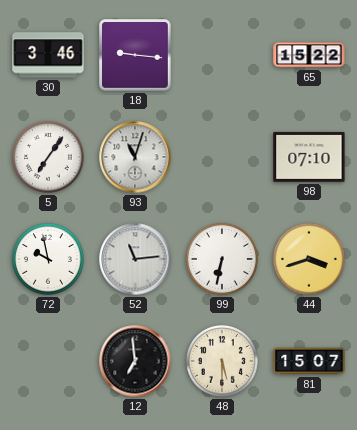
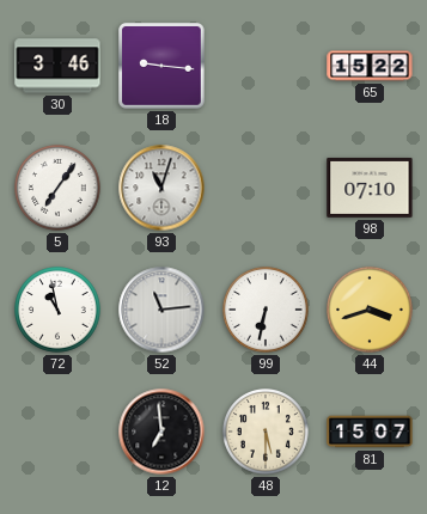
72: 9:58 -> 10:58 (59, 311)
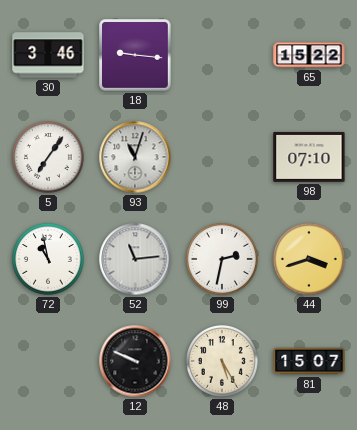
99: 6:32 -> 2:32 (223, 260)
12: 6:59 -> 9:49 (135, 361)
48: 5:30 -> 5:25 (223, 362)
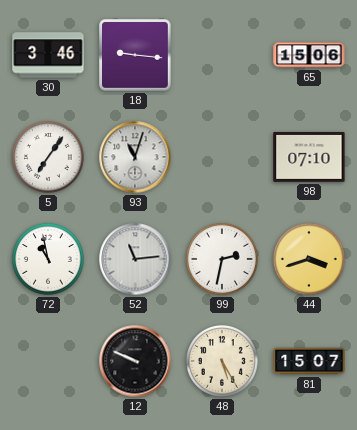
65: 15:22 -> 15:06 (309, 55)
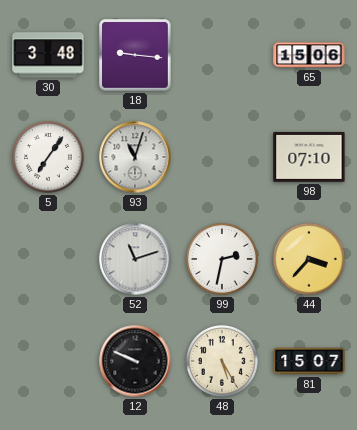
30: 3:46 -> 3:48 (48, 55)
72: 10:58 -> none (49, 260)
52: 11:14 -> 11:12 (135, 259)
44: 3:42 -> 3:37 (310, 260)
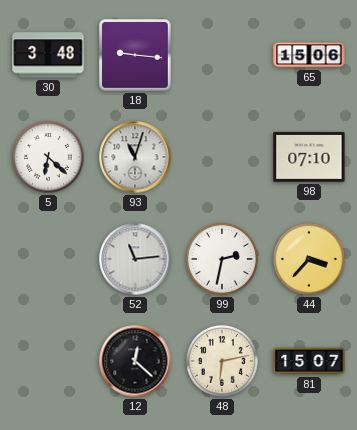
5: 7:06 -> 6:22 (49, 158)
52: 11:12 -> 11:14 (135, 259)
12: 9:49 -> 12:22 (135, 361)
48: 5:25 -> 6:13 (223, 362)
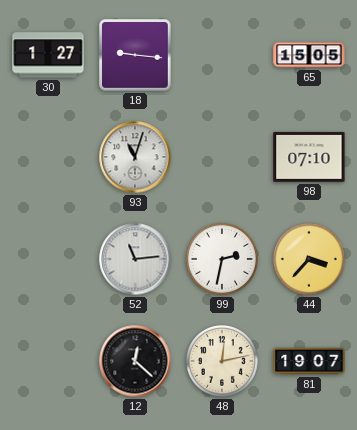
30: 3:48 -> 1:27 (48, 55)
65: 15:06 -> 15:05 (309, 55)
5: 6:22 -> none (49, 158)
48: 6:13 -> 12:13 (223, 362)
81: 15:07 -> 19:07 (309, 361)
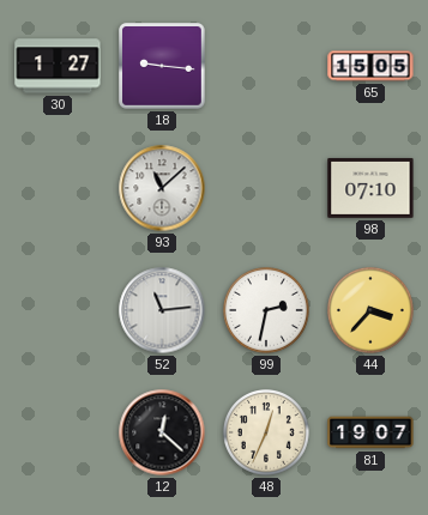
93: 11:03 -> 11:08 (162, 188)
48: 12:13 -> 12:34 (267, 434)
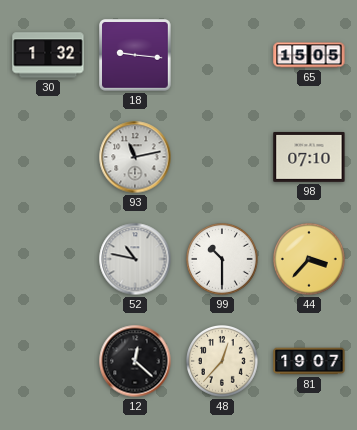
30: 1:27 -> 1:32 (48, 55)
93: 11:08 -> 11:13 (135, 157)
52: 11:14 -> 10:47 (135, 259)
99: 2:32 -> 10:30 (223, 260)
48: 12:34 -> 12:37 (223, 362)
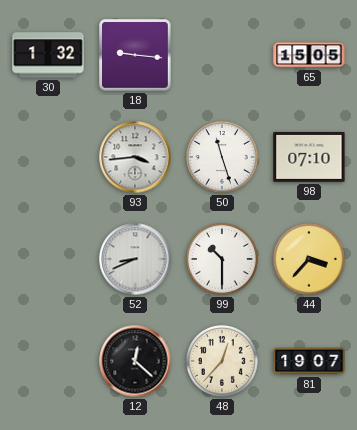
93: 11:13 -> 3:44 (135, 157)
50: none -> 11:27 (223, 158)
52: 10:47 -> 8:41 (135, 259)
